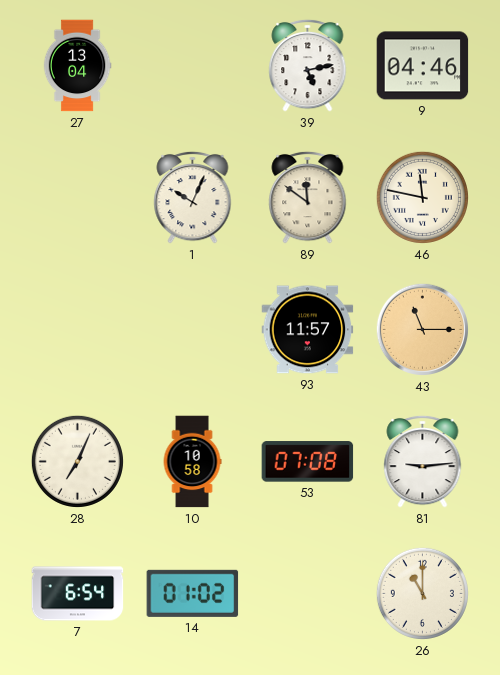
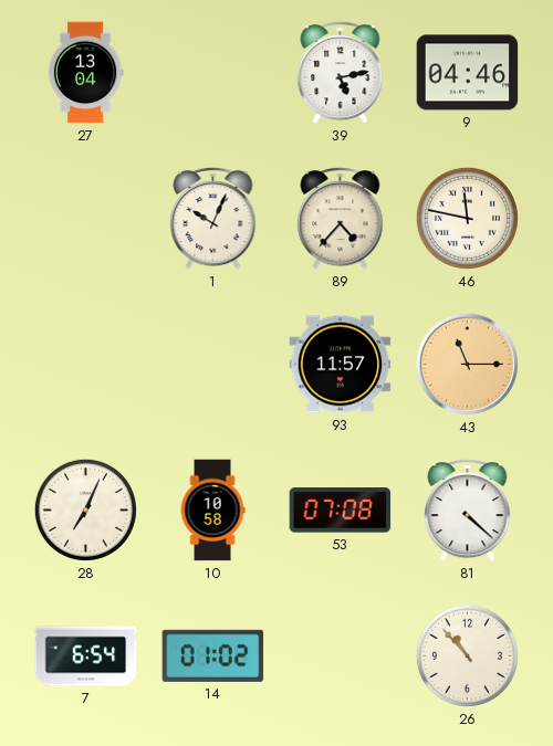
89: 11:51 -> 4:37 (341, 218)
81: 9:14 -> 4:22 (468, 509)
26: 11:00 -> 10:53 (467, 655)
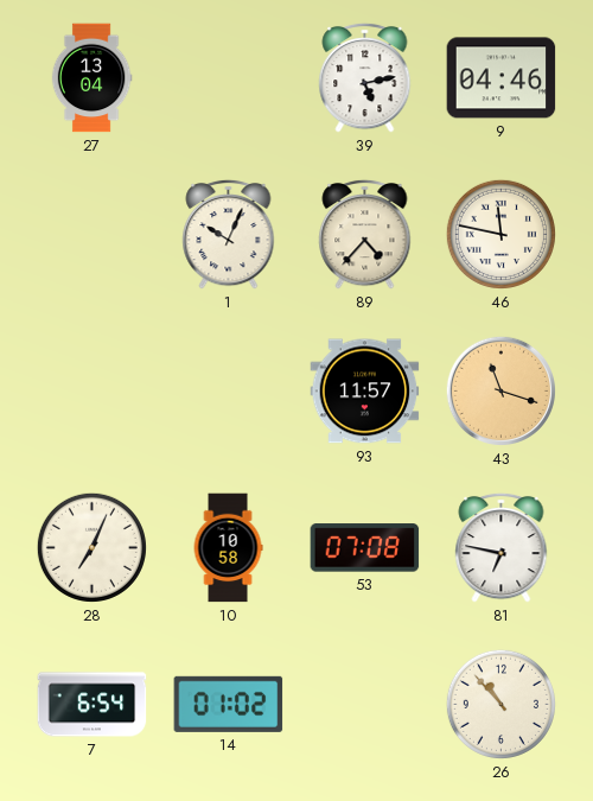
43: 11:15 -> 11:18 (500, 390)
81: 4:22 -> 6:47 (502, 547)
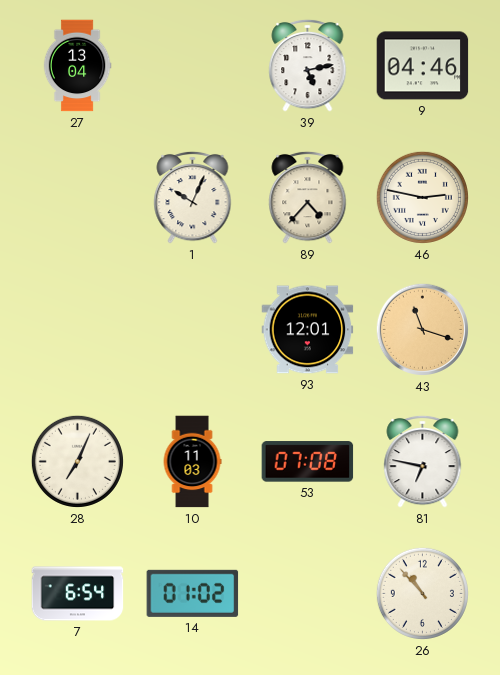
46: 11:47 -> 2:47 (422, 197)
93: 11:57 -> 12:01 (308, 330)
10: 10:58 -> 11:03 (192, 462)
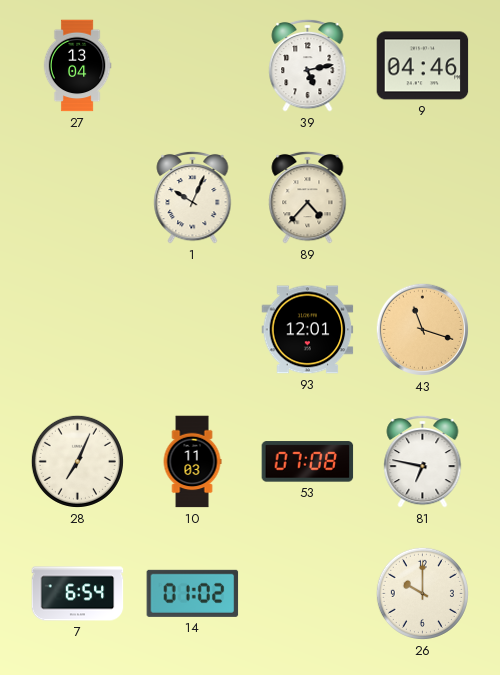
46: 2:47 -> none (422, 197)
26: 10:53 -> 10:00 (422, 593)
